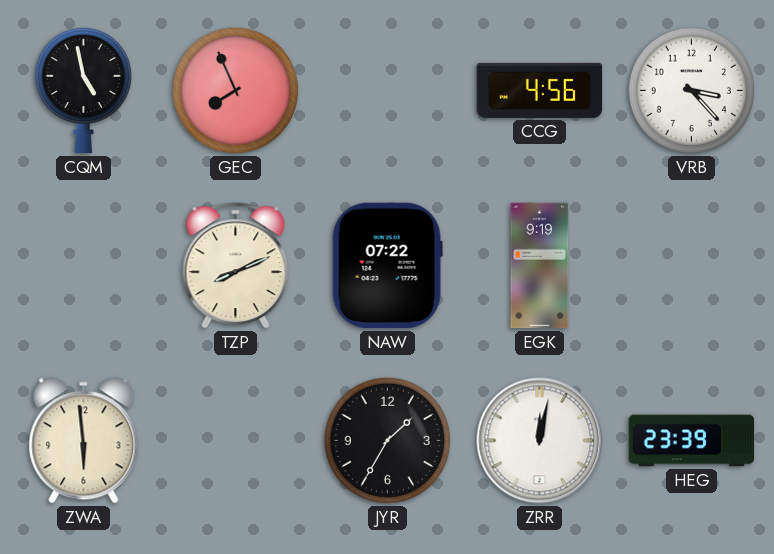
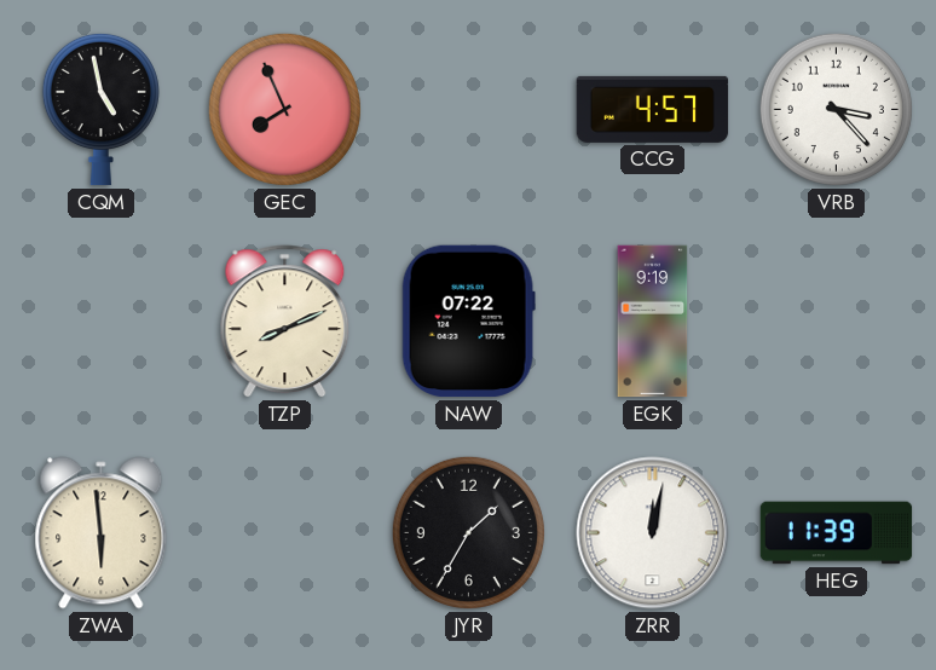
CCG: 4:56 -> 4:57 (653, 109)
HEG: 23:39 -> 11:39 (837, 533)
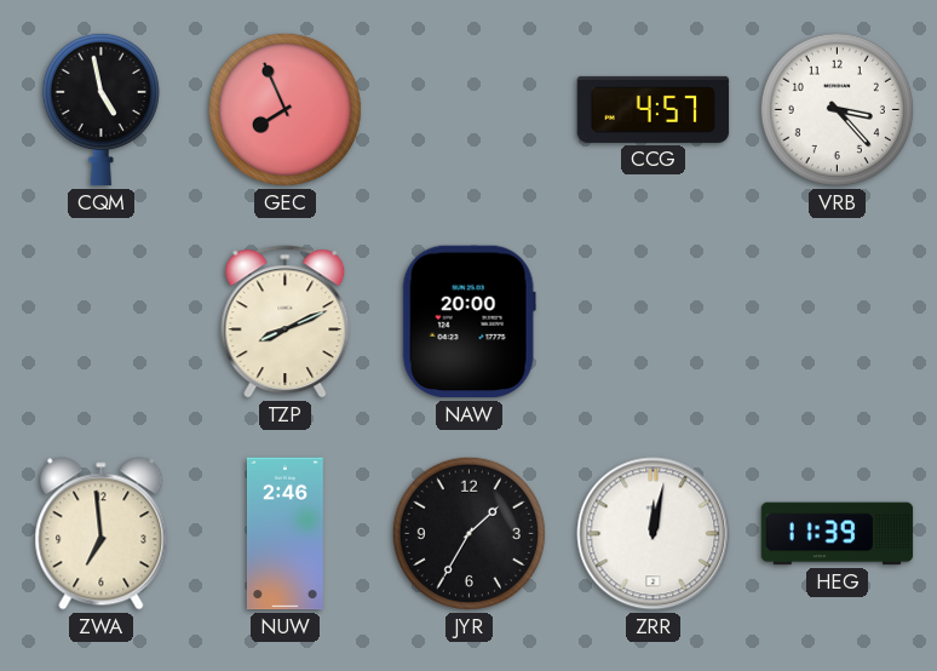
NAW: 07:22 -> 20:00 (469, 322)
EGK: 9:19 -> none (653, 322)
ZWA: 5:59 -> 6:59 (102, 534)
NUW: none -> 2:46 (284, 534)
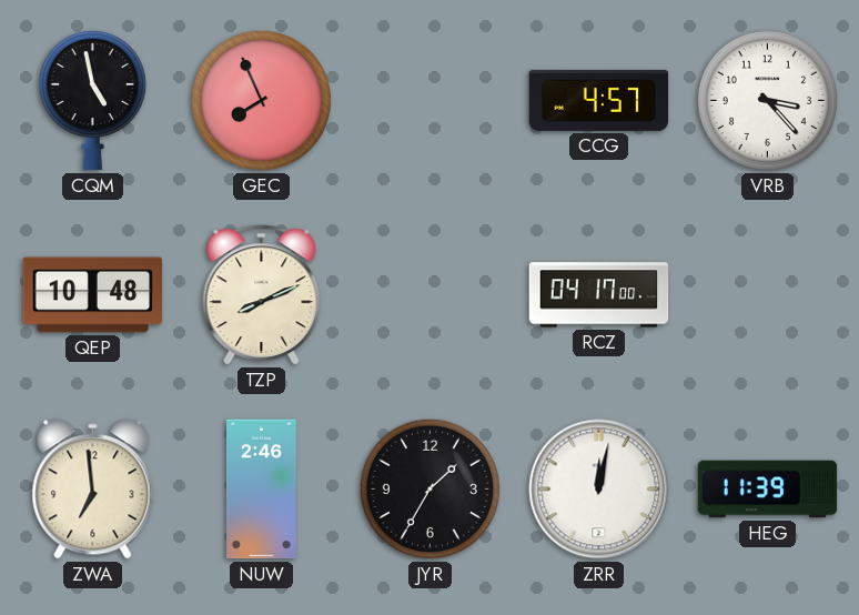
QEP: none -> 10:48 (93, 295)
NAW: 20:00 -> none (469, 322)
RCZ: none -> 04:17 (599, 295)
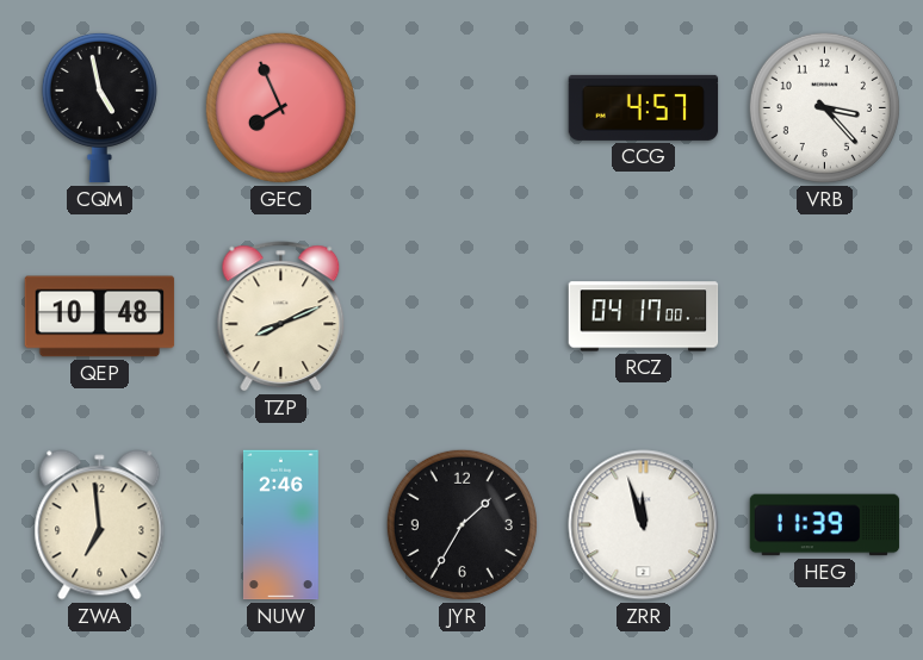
ZRR: 12:02 -> 11:57 (644, 525)
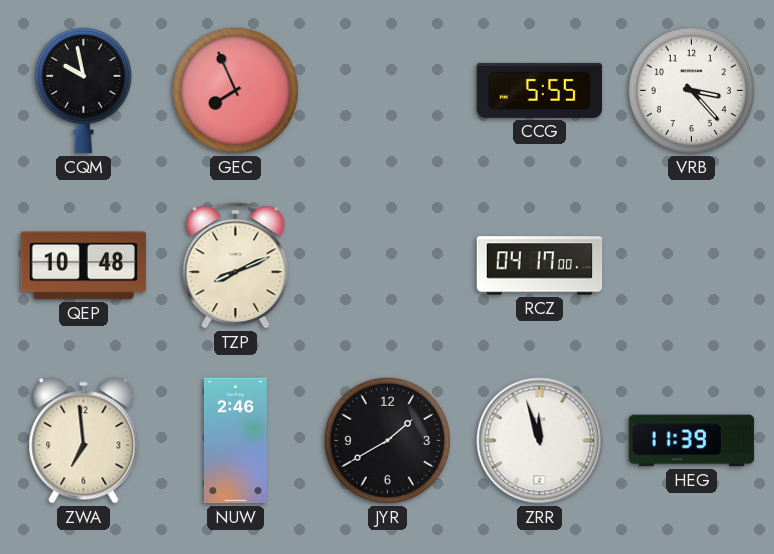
CQM: 4:58 -> 9:58 (83, 90)
CCG: 4:57 -> 5:55 (540, 90)
JYR: 1:35 -> 1:40 (387, 440)
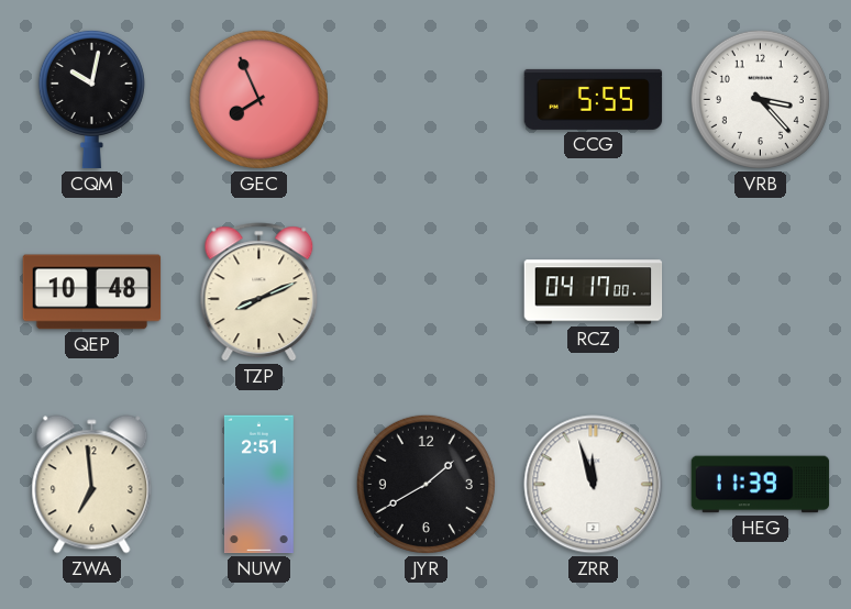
CQM: 9:58 -> 10:02 (91, 99)
NUW: 2:46 -> 2:51 (258, 485)
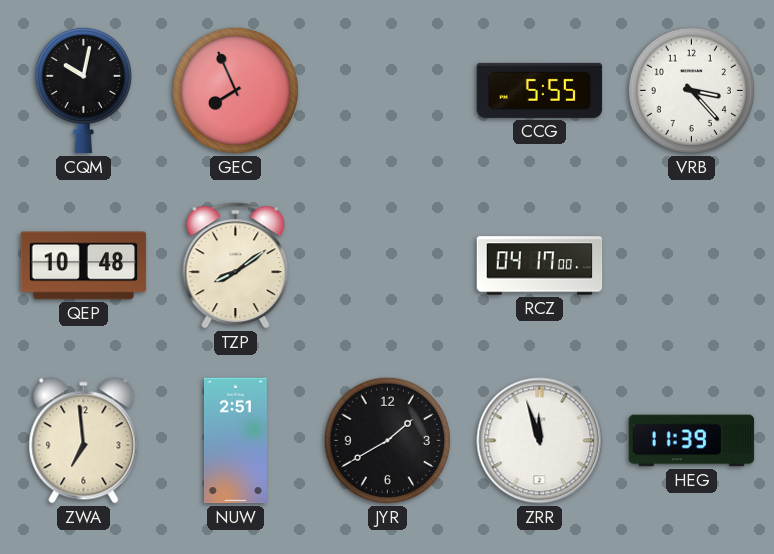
TZP: 8:11 -> 8:09 (236, 266)
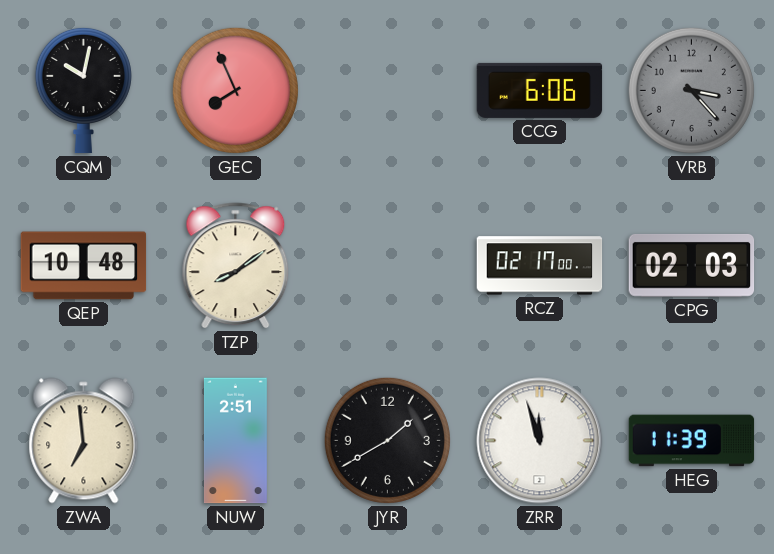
CCG: 5:55 -> 6:06 (540, 90)
VRB dial: white -> grey (691, 90)
RCZ: 04:17 -> 02:17 (540, 266)
CPG: none -> 02:03 (692, 265)
